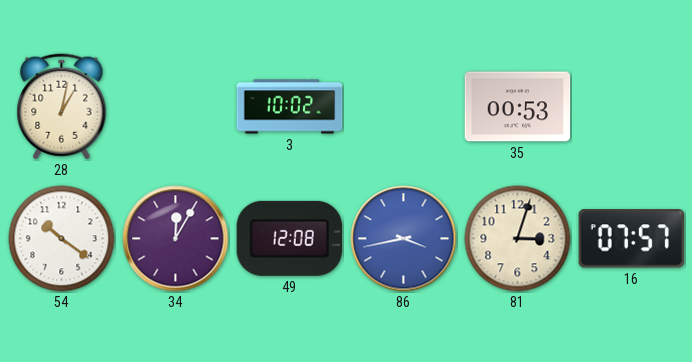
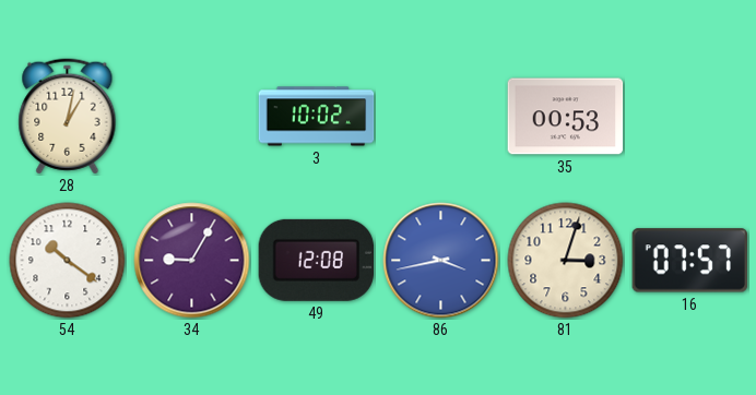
34: 12:05 -> 9:05 (192, 261)
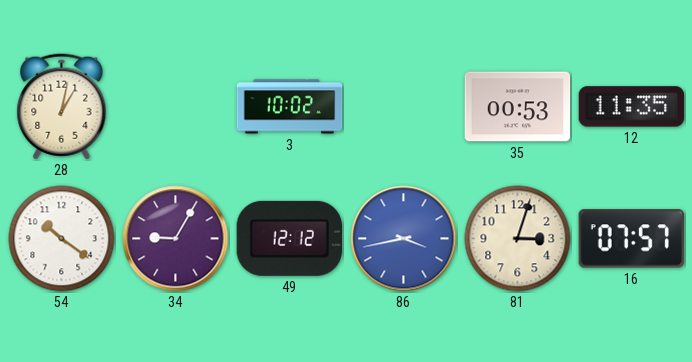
12: none -> 11:35 (632, 107)
49: 12:08 -> 12:12 (289, 238)
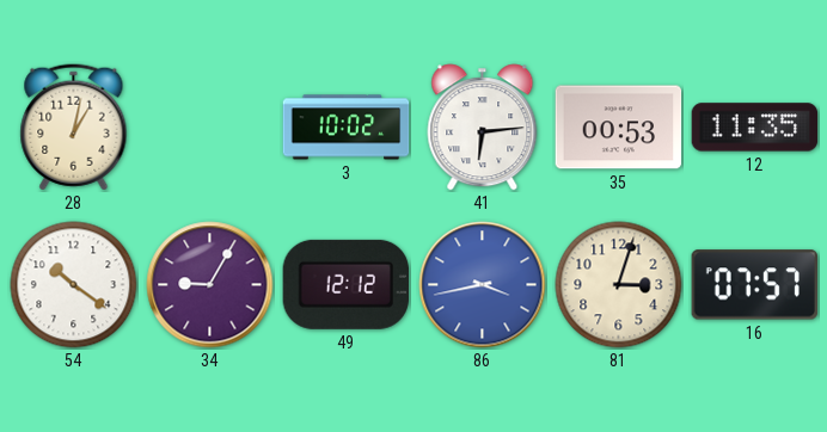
41: none -> 6:14 (483, 128)
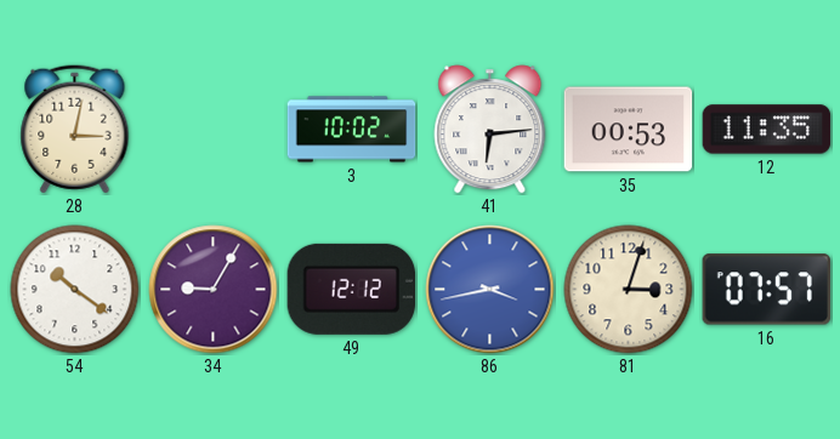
28: 1:02 -> 3:02 (75, 130)
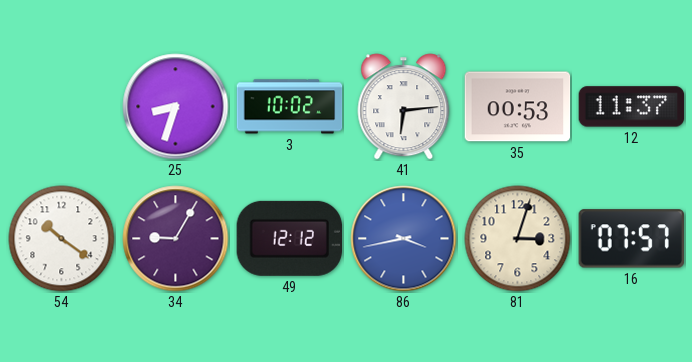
28: 3:02 -> none (75, 130)
25: none -> 8:33 (176, 107)
12: 11:35 -> 11:37 (632, 107)
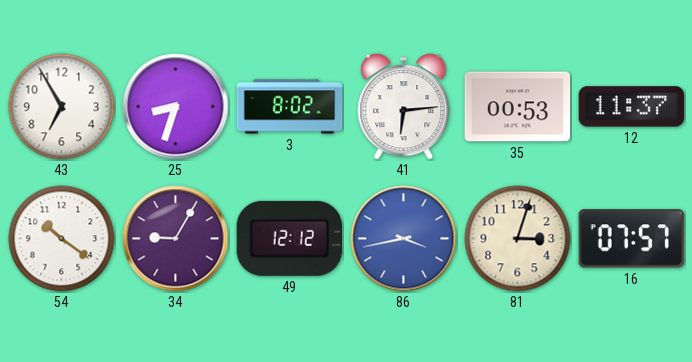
43: none -> 6:55 (62, 107)
3: 10:02 -> 8:02 (290, 107)
